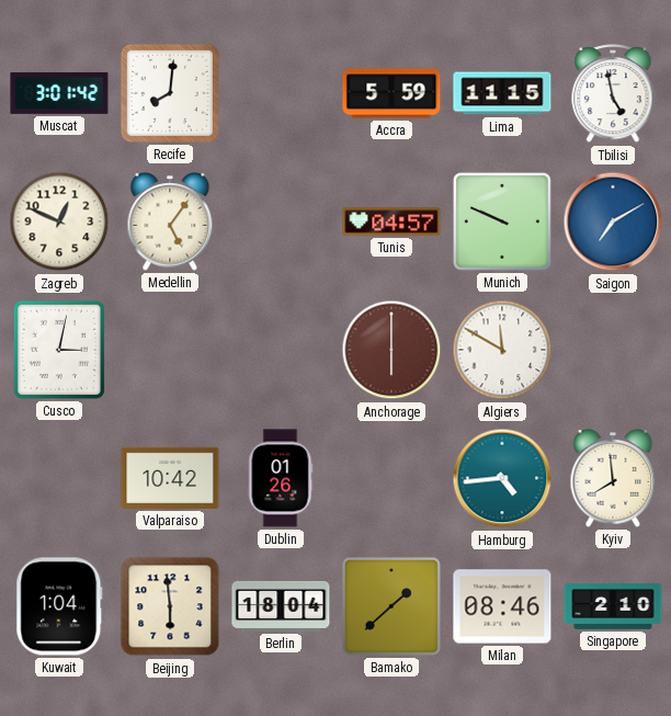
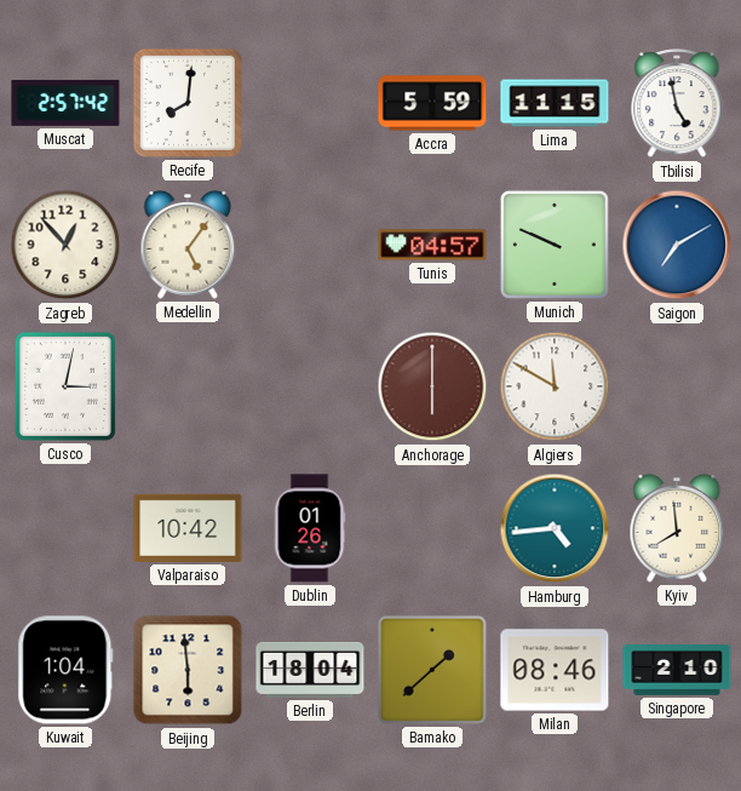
Muscat: 3:01 -> 2:57 (65, 103)
Zagreb: 12:49 -> 12:53 (65, 245)
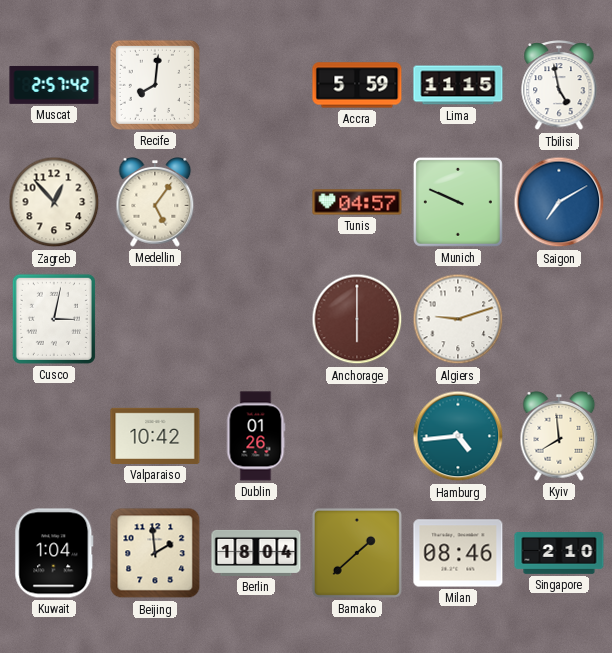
Algiers: 11:50 -> 9:12 (458, 319)
Beijing: 5:59 -> 1:59 (155, 553)
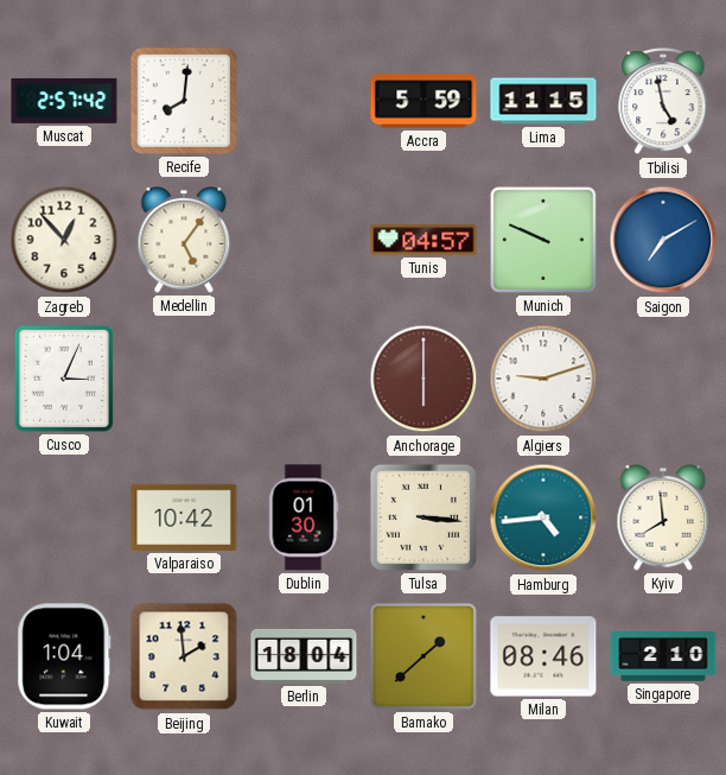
Cusco: 3:02 -> 3:04 (64, 379)
Dublin: 01:26 -> 01:30 (304, 517)
Tulsa: none -> 3:16 (423, 517)
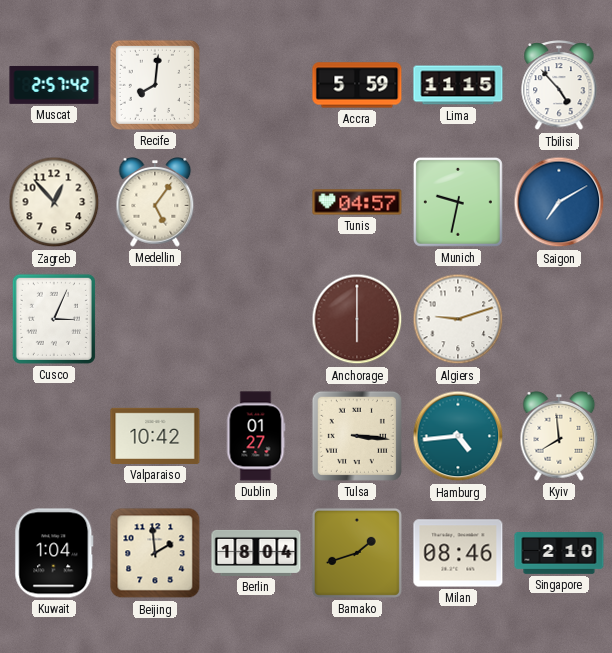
Tbilisi: 4:58 -> 4:53 (559, 86)
Munich: 9:49 -> 9:32 (458, 202)
Dublin: 01:30 -> 01:27 (256, 436)
Bamako: 1:38 -> 1:42 (357, 553)
